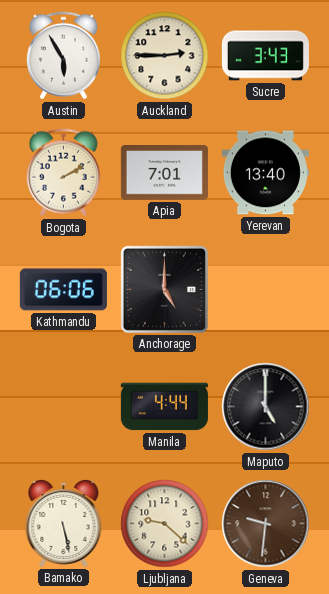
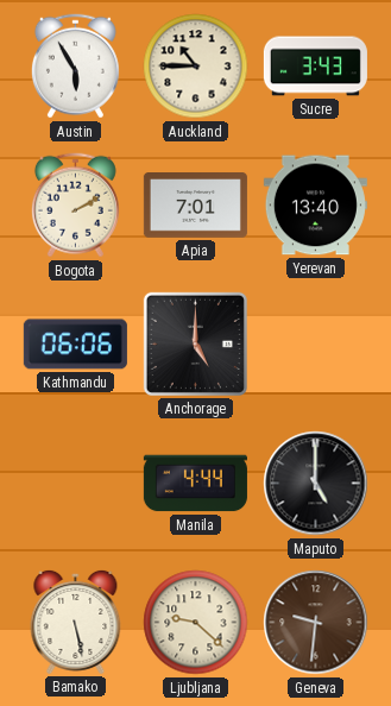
Auckland: 2:45 -> 10:45 (196, 67)
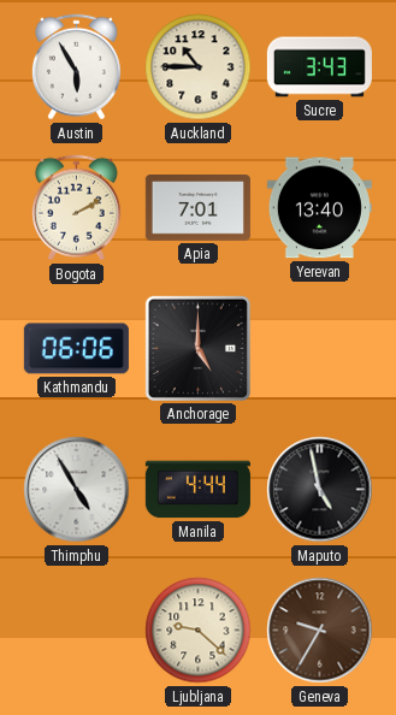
Thimphu: none -> 4:55 (77, 490)
Maputo: 5:00 -> 4:58 (320, 490)
Bamako: 5:28 -> none (76, 622)
Geneva: 9:31 -> 9:35 (320, 631)
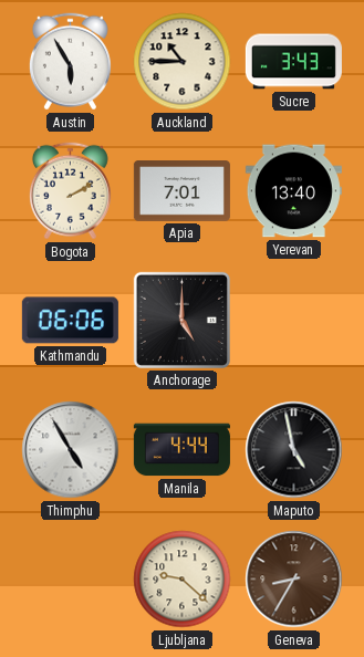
Geneva: 9:35 -> 8:35 (294, 580)
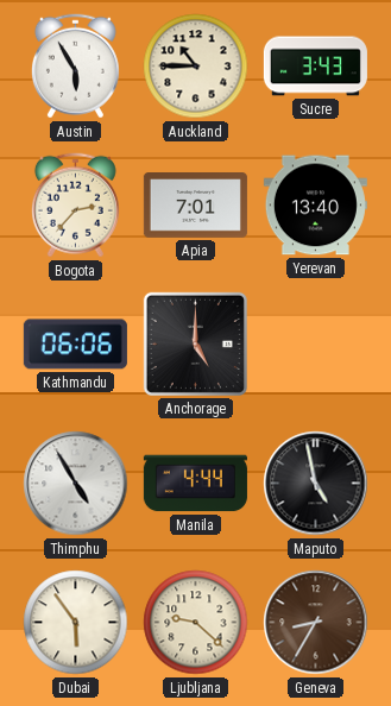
Bogota: 2:10 -> 2:37 (75, 206)
Dubai: none -> 5:54 (76, 623)
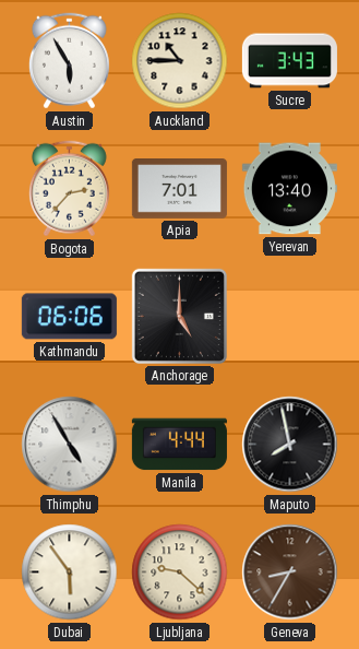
Maputo: 4:58 -> 7:58 (290, 445)
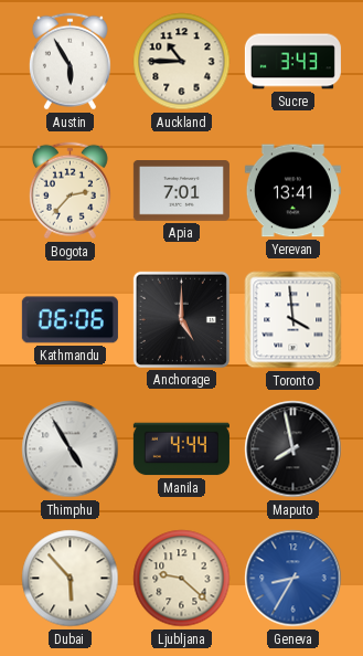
Yerevan: 13:40 -> 13:41 (292, 191)
Toronto: none -> 3:59 (293, 320)
Dubai: 5:54 -> 5:53 (71, 579)
Geneva dial: brown -> blue (293, 579)
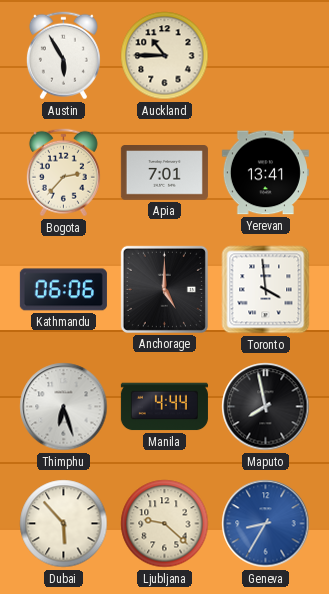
Sucre: 3:43 -> none (292, 62)
Thimphu: 4:55 -> 6:27 (64, 407)
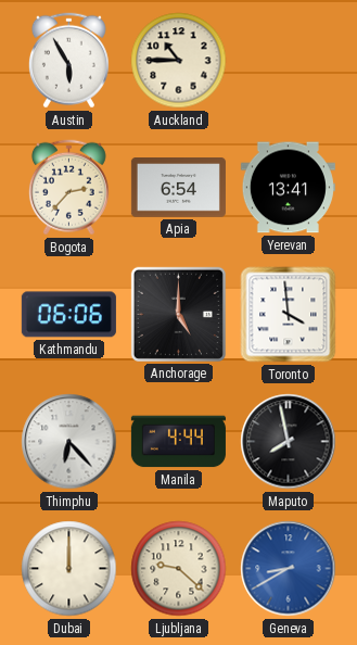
Apia: 7:01 -> 6:54 (178, 188)
Thimphu: 6:27 -> 6:23 (69, 442)
Dubai: 5:53 -> 12:00 (69, 569)
Geneva: 8:35 -> 8:40 (289, 569)
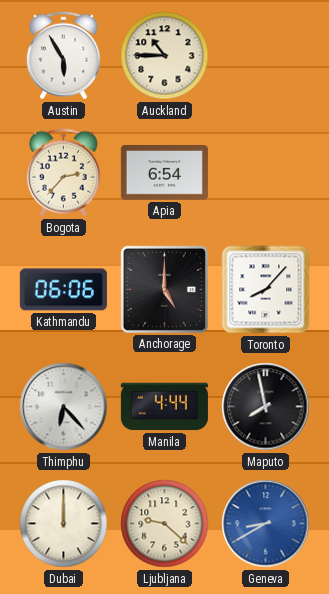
Yerevan: 13:41 -> none (288, 188)
Toronto: 3:59 -> 8:07 (266, 290)
